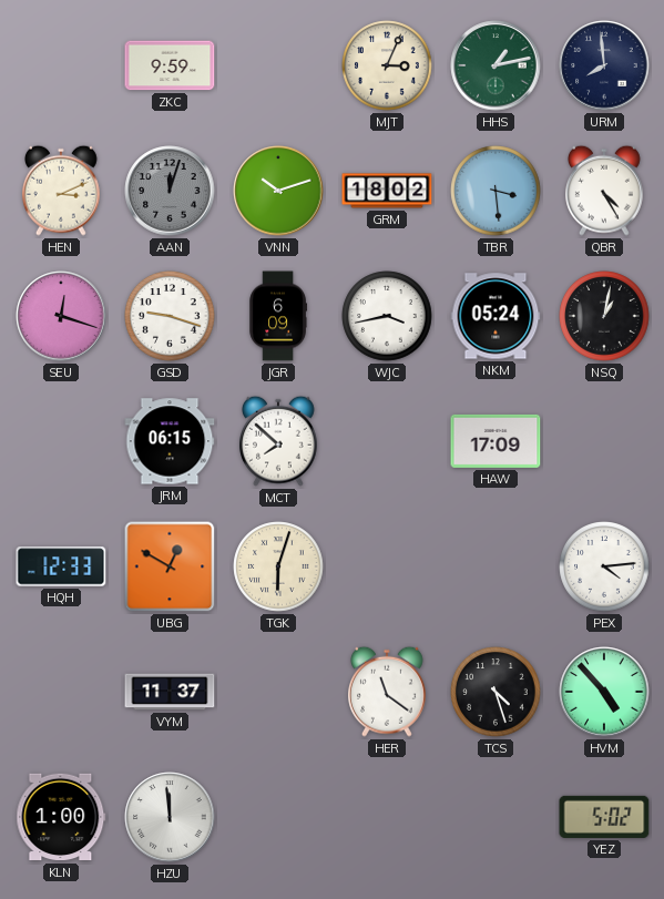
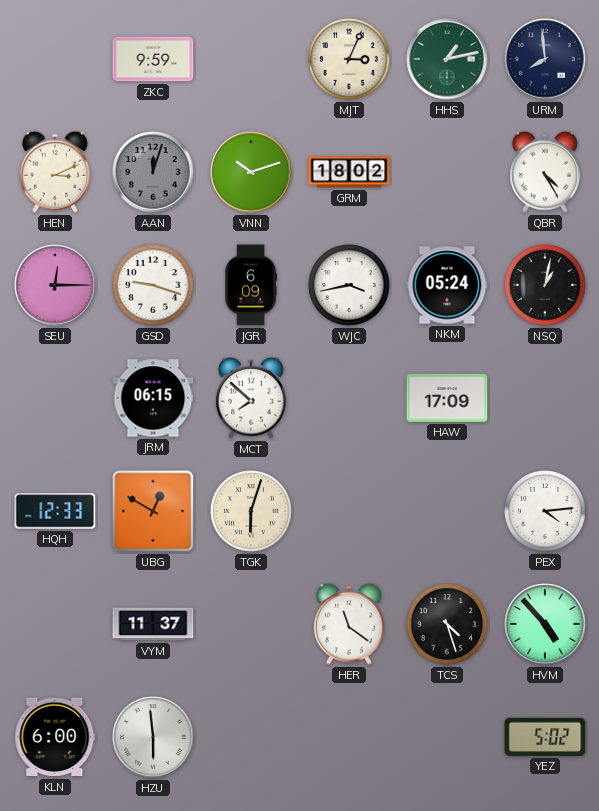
TBR: 3:29 -> none (496, 191)
SEU: 12:18 -> 12:15 (55, 285)
KLN: 1:00 -> 6:00 (55, 737)
HZU: 11:59 -> 5:59 (153, 737)
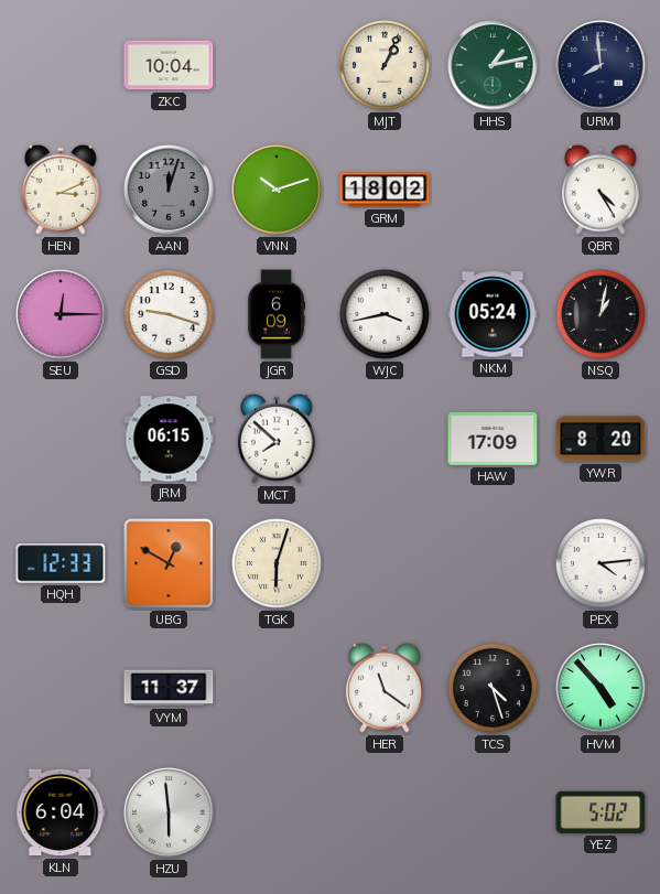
ZKC: 9:59 -> 10:04 (169, 65)
MJT: 3:04 -> 1:04 (385, 65)
YWR: none -> 8:20 (601, 439)
KLN: 6:00 -> 6:04 (61, 812)
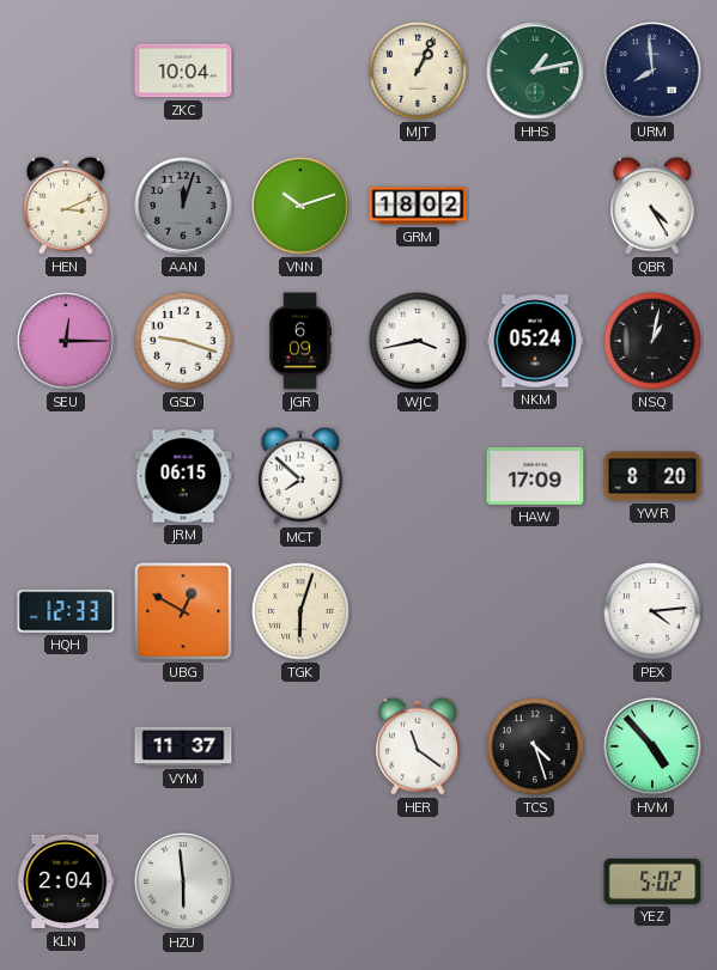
KLN: 6:04 -> 2:04 (66, 881)
